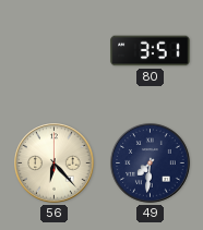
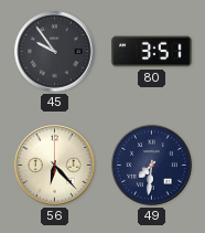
45: none -> 9:54 (55, 52)
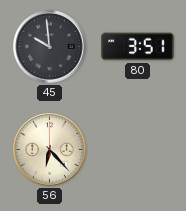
45: 9:54 -> 9:59 (50, 47)
49: 7:31 -> none (152, 166)
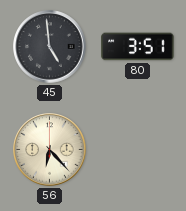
45: 9:59 -> 4:59 (50, 47)
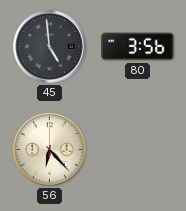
80: 3:51 -> 3:56 (138, 47)
